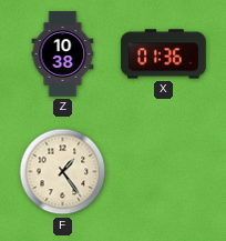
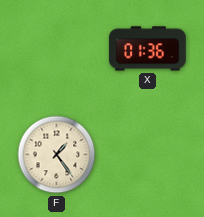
Z: 10:38 -> none (63, 54)
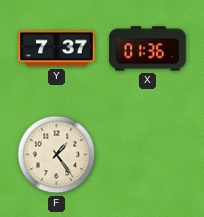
Y: none -> 7:37 (57, 49)
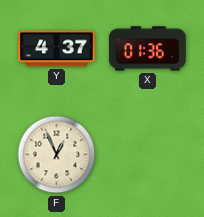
Y: 7:37 -> 4:37 (57, 49)
F: 1:24 -> 12:56 (57, 155)
